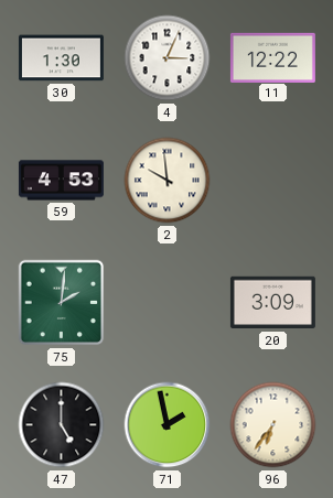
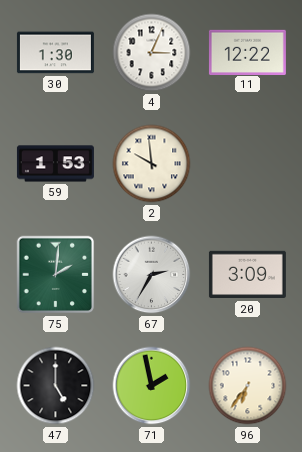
59: 4:53 -> 1:53 (55, 164)
67: none -> 2:35 (152, 275)
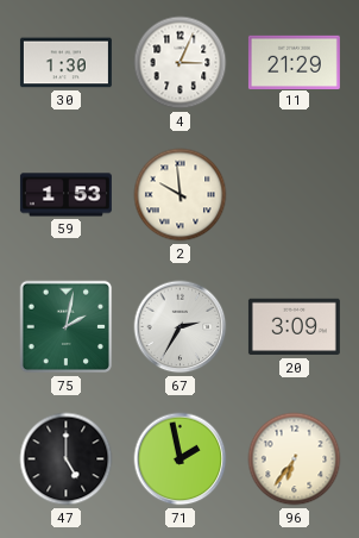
11: 12:22 -> 21:29 (294, 62)
75: 2:01 -> 2:02 (67, 327)
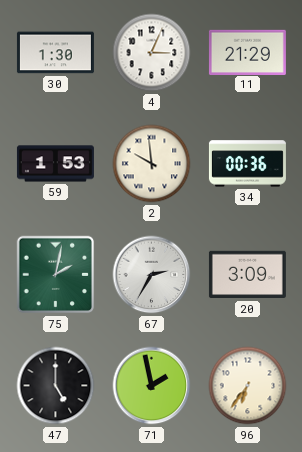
34: none -> 00:36 (247, 164)
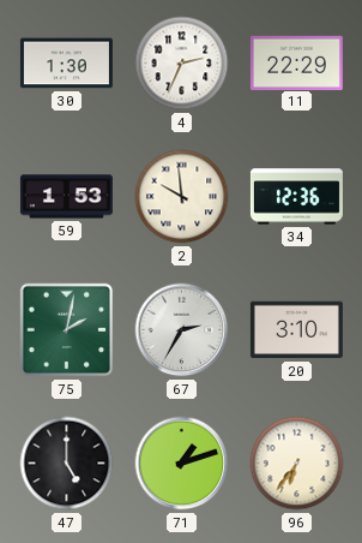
4: 3:04 -> 2:34 (182, 64)
11: 21:29 -> 22:29 (296, 62)
34: 00:36 -> 12:36 (296, 197)
20: 3:09 -> 3:10 (296, 330)
71: 1:58 -> 1:12 (182, 464)
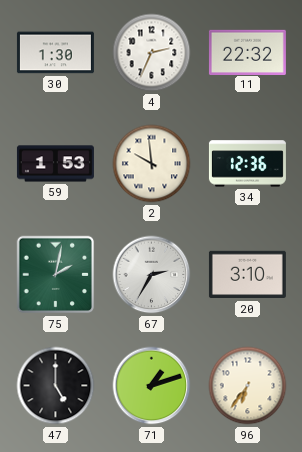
11: 22:29 -> 22:32 (247, 52)
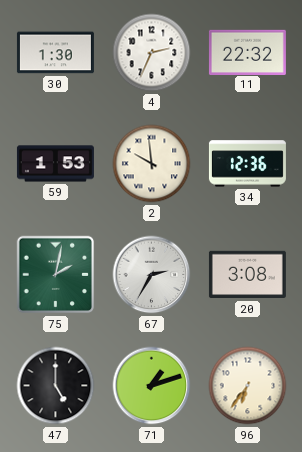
20: 3:10 -> 3:08 (247, 275)
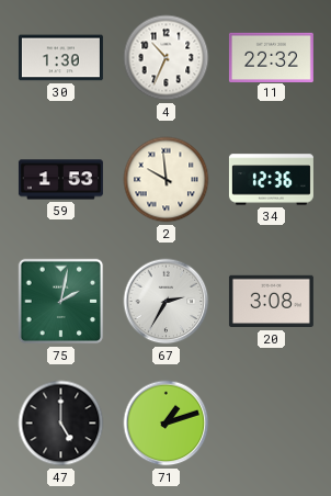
4: 2:34 -> 10:34 (167, 58)
96: 6:36 -> none (248, 386)
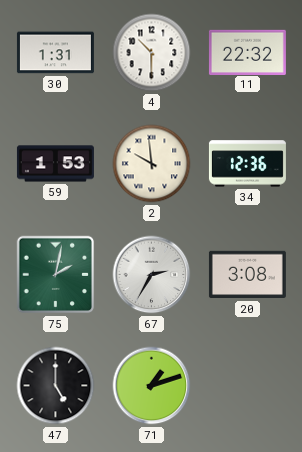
30: 1:30 -> 1:31 (55, 53)
4: 10:34 -> 10:30 (152, 53)
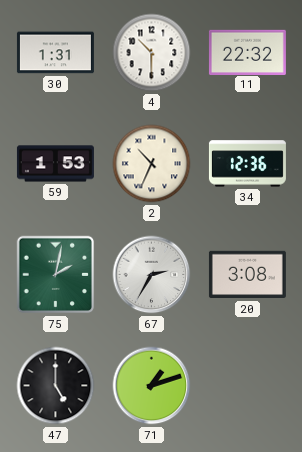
2: 9:59 -> 10:34 (152, 164)
